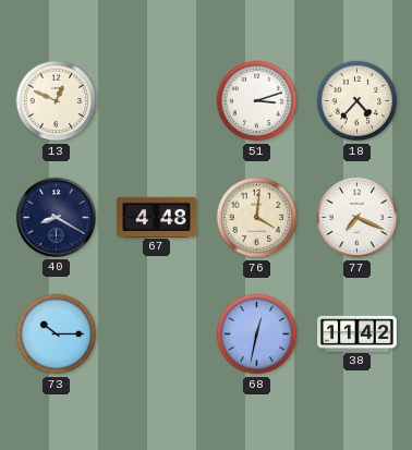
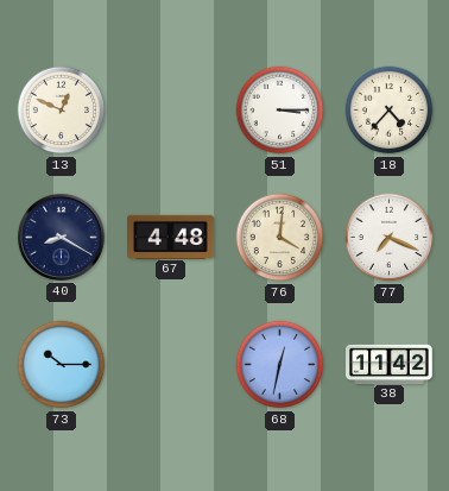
51: 3:12 -> 3:15 (280, 111)
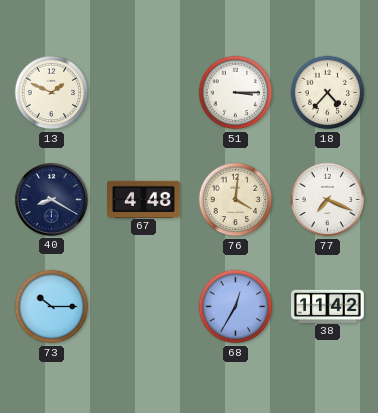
13: 12:49 -> 1:49 (52, 93)
68: 12:32 -> 12:35 (236, 307)
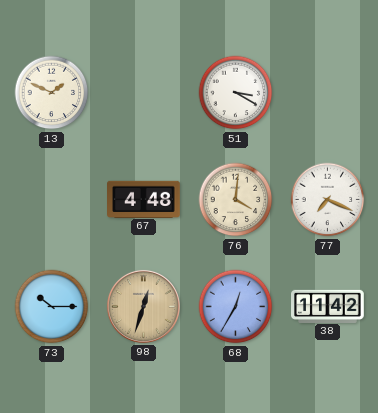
51: 3:15 -> 3:20 (236, 93)
18: 4:37 -> none (328, 93)
40: 8:20 -> none (51, 199)
98: none -> 12:33 (143, 306)
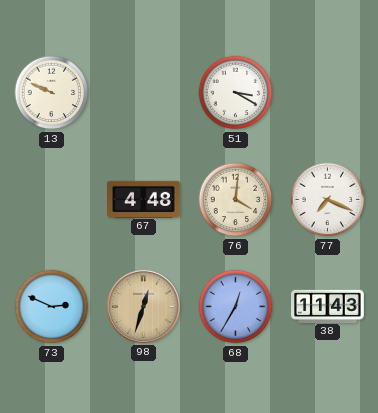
13: 1:49 -> 9:49 (52, 93)
73: 10:15 -> 2:49 (52, 307)
38: 11:42 -> 11:43 (328, 306)
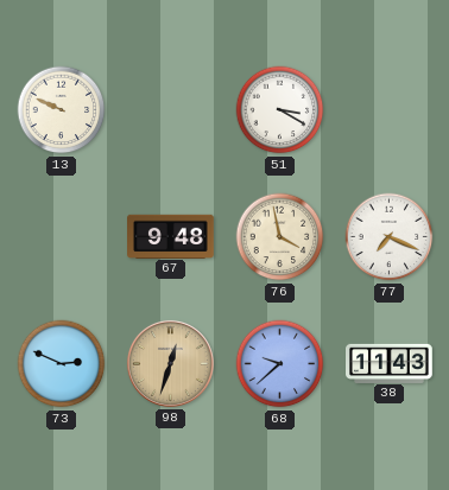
67: 4:48 -> 9:48 (171, 236)
76: 4:01 -> 3:58 (280, 237)
68: 12:35 -> 9:38 (280, 364)
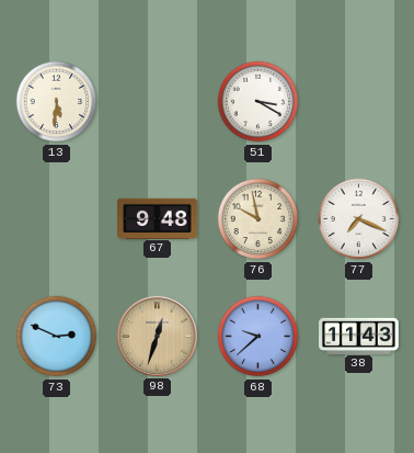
13: 9:49 -> 5:31 (57, 102)
76: 3:58 -> 9:58 (258, 219)
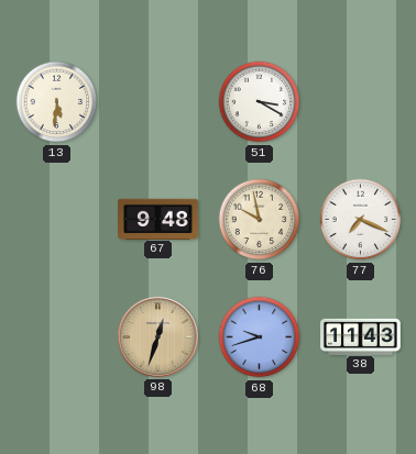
73: 2:49 -> none (57, 337)
68: 9:38 -> 9:42 (260, 337)
